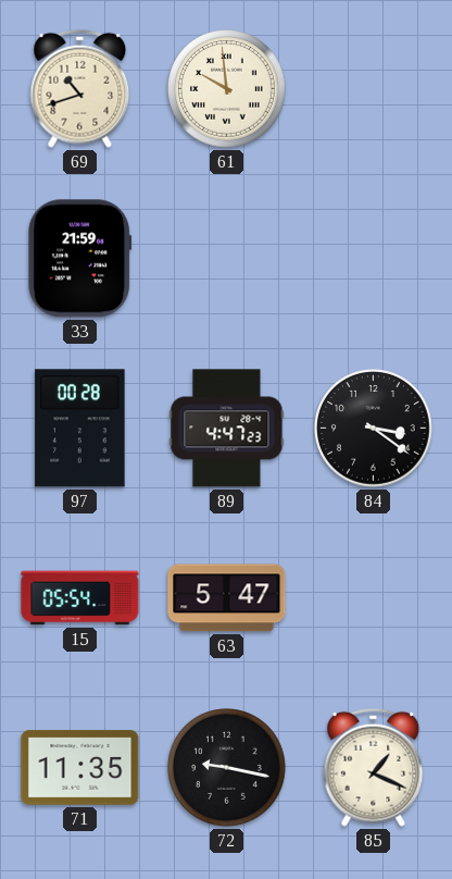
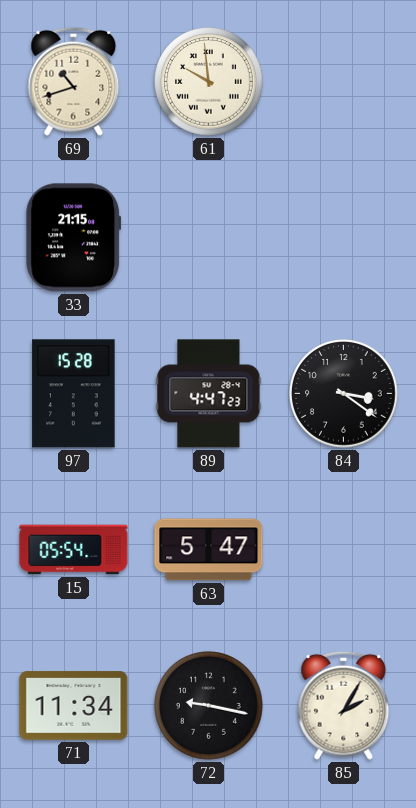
33: 21:59 -> 21:15 (74, 238)
97: 00:28 -> 15:28 (74, 394)
71: 11:35 -> 11:34 (74, 706)
85: 1:19 -> 2:05 (344, 705)
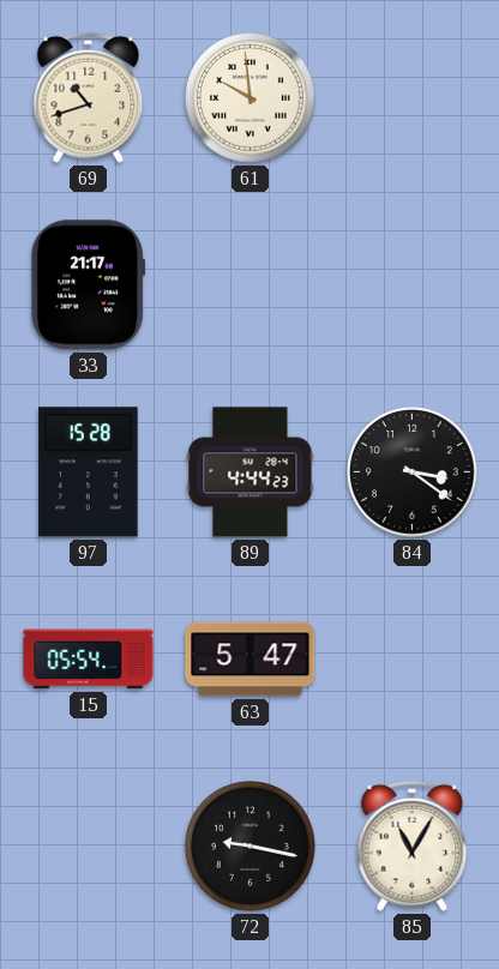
33: 21:15 -> 21:17 (89, 285)
89: 4:47 -> 4:44 (251, 473)
71: 11:34 -> none (74, 706)
85: 2:05 -> 11:05 (413, 845)
